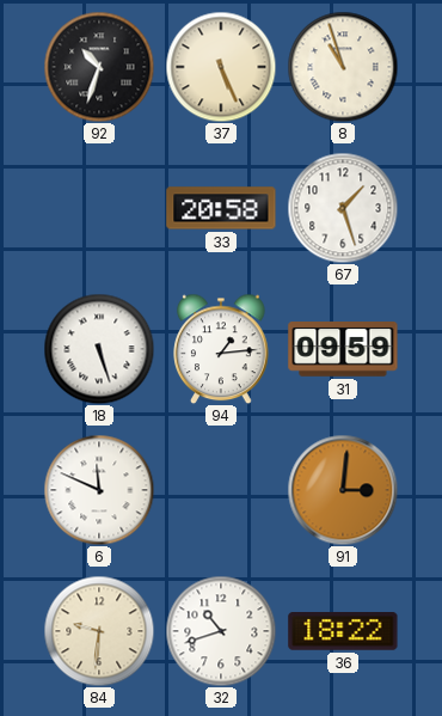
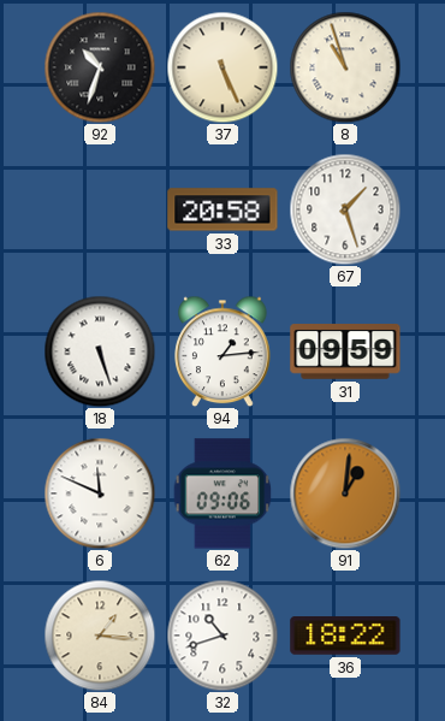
62: none -> 09:06 (222, 494)
91: 3:01 -> 1:01 (345, 494)
84: 9:31 -> 1:16 (100, 636)
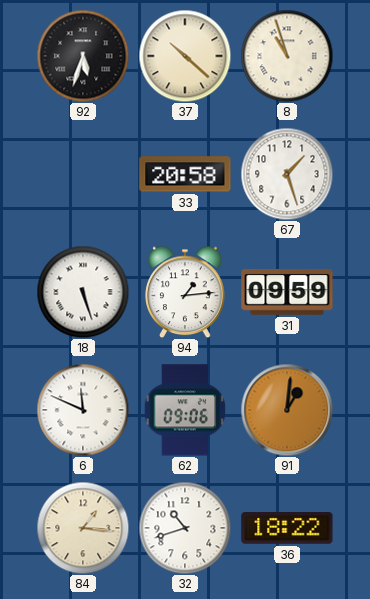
92: 10:33 -> 5:33 (83, 56)
37: 5:26 -> 10:22 (185, 56)
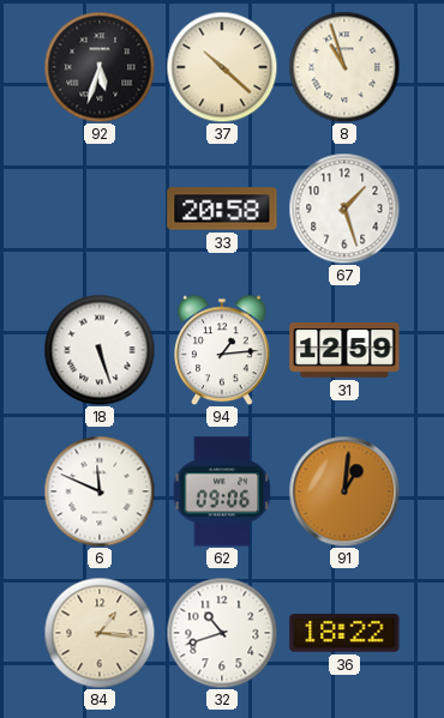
31: 09:59 -> 12:59 (344, 351)
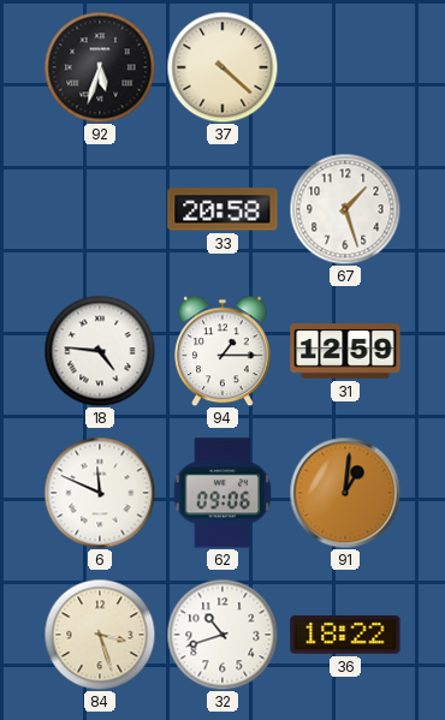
37: 10:22 -> 4:22 (222, 67)
8: 10:57 -> none (344, 67)
18: 5:27 -> 4:46 (100, 351)
94: 1:14 -> 1:15 (222, 351)
84: 1:16 -> 3:27 (100, 635)
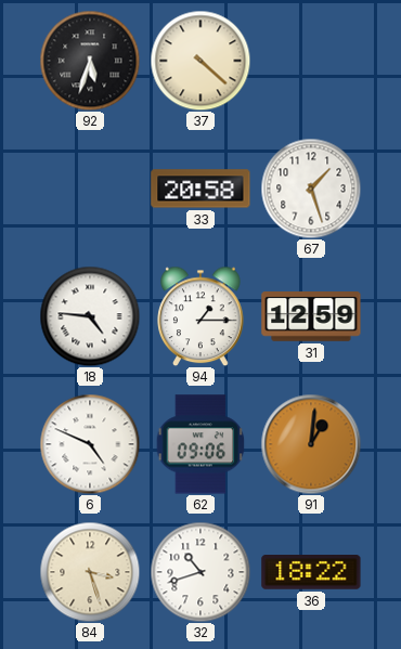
6: 11:49 -> 4:49 (90, 444)
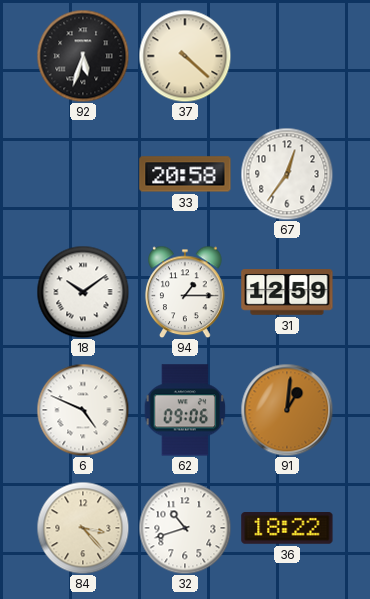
67: 1:27 -> 12:36 (287, 174)
18: 4:46 -> 10:09 (83, 292)
84: 3:27 -> 3:23 (83, 528)
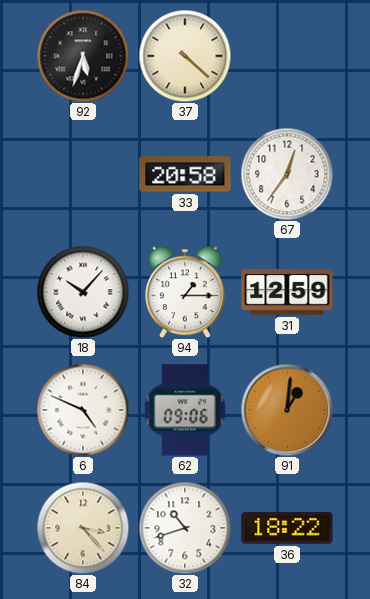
18: 10:09 -> 10:07 (83, 292)
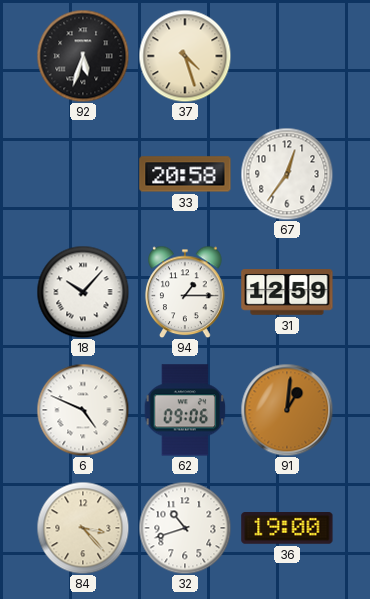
37: 4:22 -> 4:27 (185, 56)
36: 18:22 -> 19:00 (287, 529)
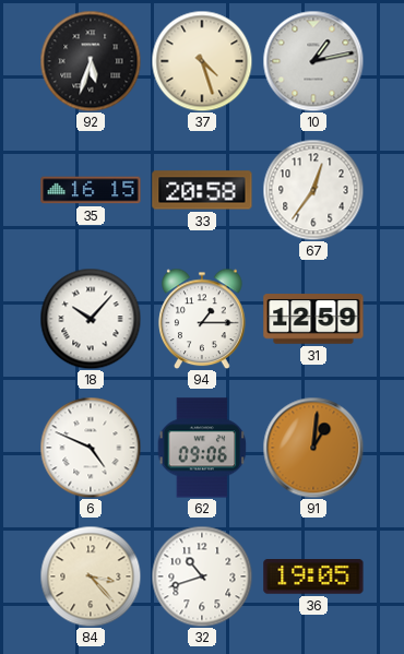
10: none -> 1:13 (313, 61)
35: none -> 16:15 (91, 190)
36: 19:00 -> 19:05 (313, 578)
